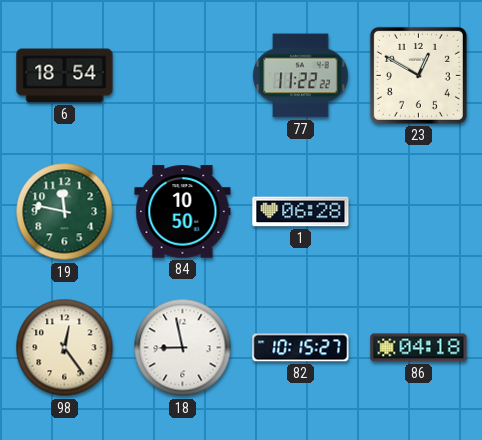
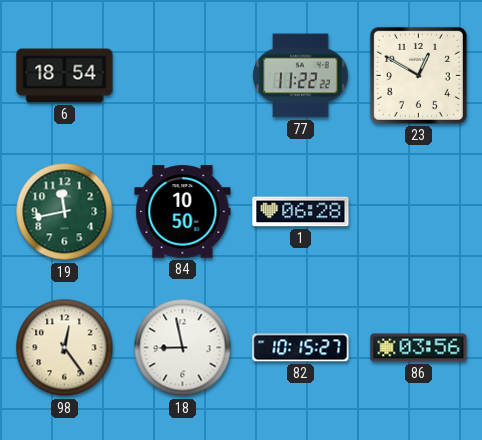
19: 11:47 -> 11:43 (65, 212)
86: 04:18 -> 03:56 (419, 348)
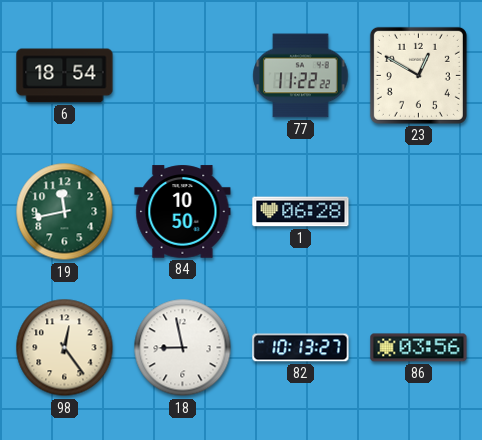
82: 10:15 -> 10:13 (301, 348)
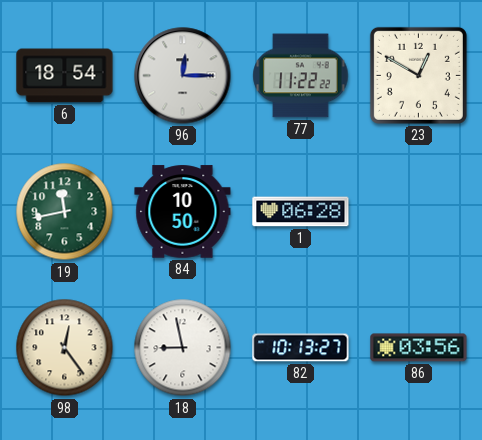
96: none -> 12:15 (183, 76)
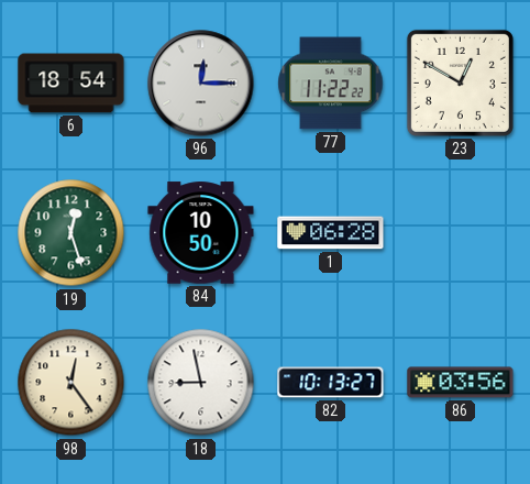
19: 11:43 -> 12:27 (71, 233)
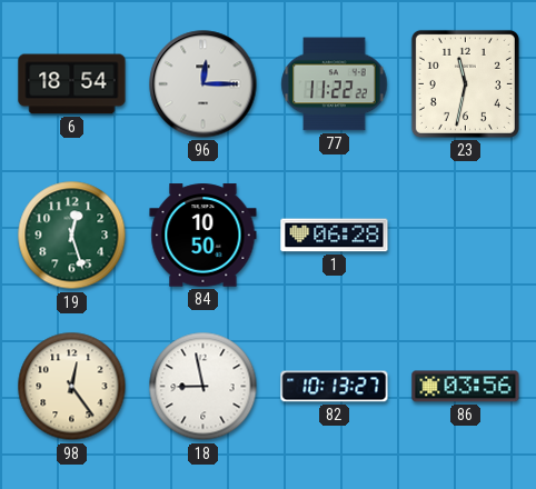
23: 12:50 -> 11:32 (465, 83)
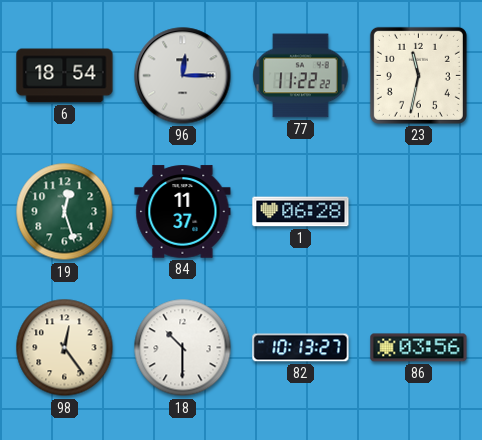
84: 10:50 -> 11:37 (183, 212)
18: 8:58 -> 10:30 (183, 348)
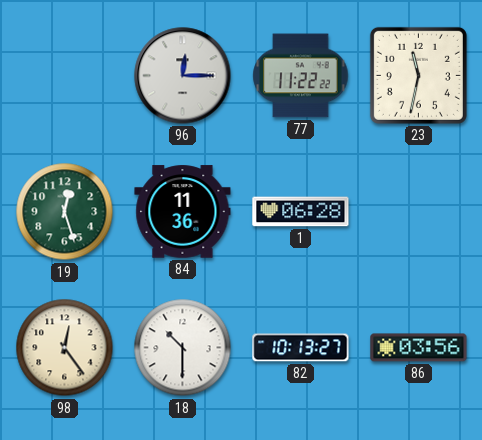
6: 18:54 -> none (65, 76)
84: 11:37 -> 11:36 (183, 212)
